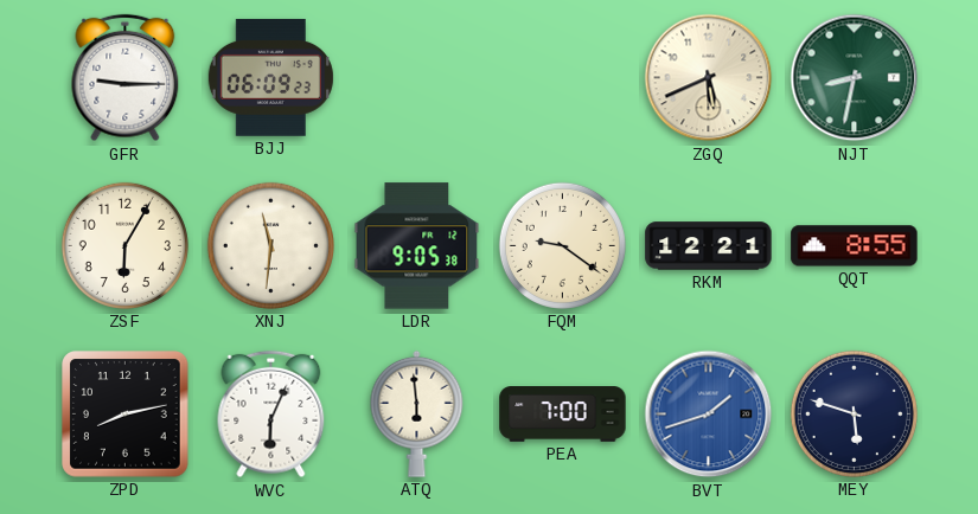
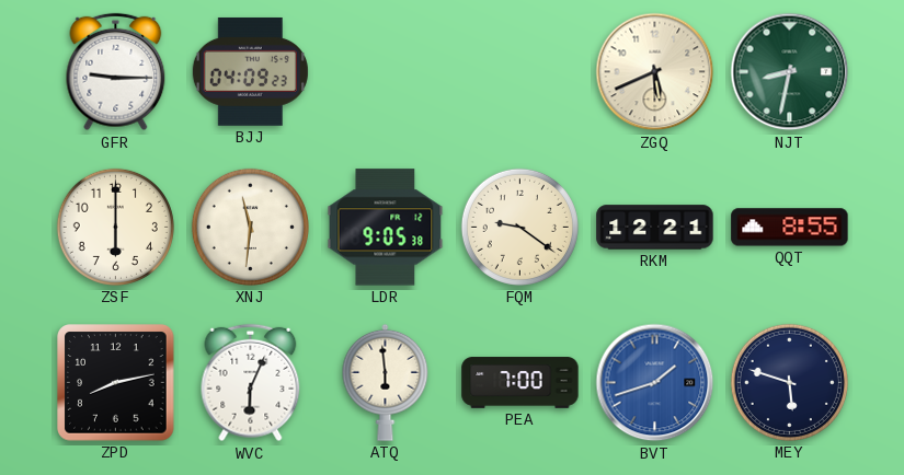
BJJ: 06:09 -> 04:09 (250, 71)
ZSF: 6:05 -> 6:00 (115, 227)
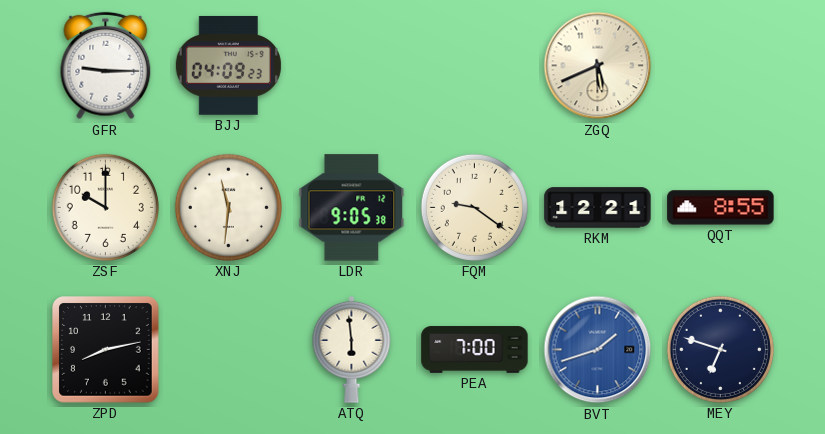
NJT: 8:32 -> none (790, 72)
ZSF: 6:00 -> 10:00 (105, 207)
WVC: 6:04 -> none (251, 383)
MEY: 5:48 -> 6:48 (720, 349)
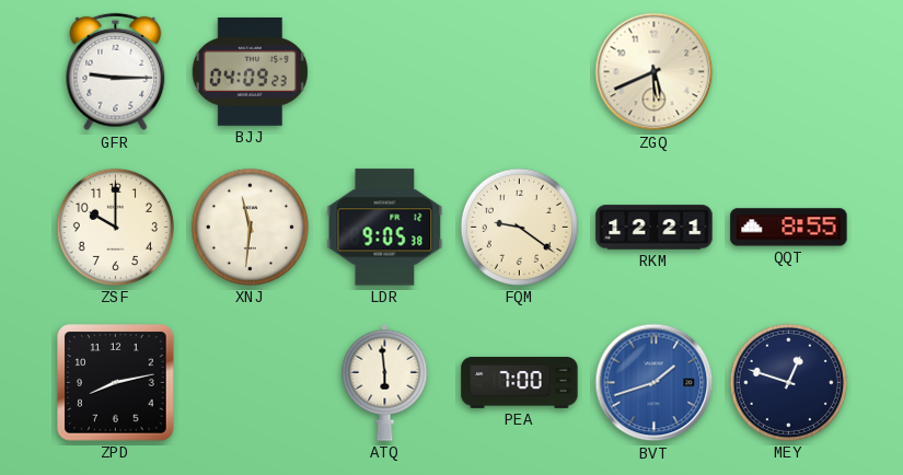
MEY: 6:48 -> 12:48 (788, 382)
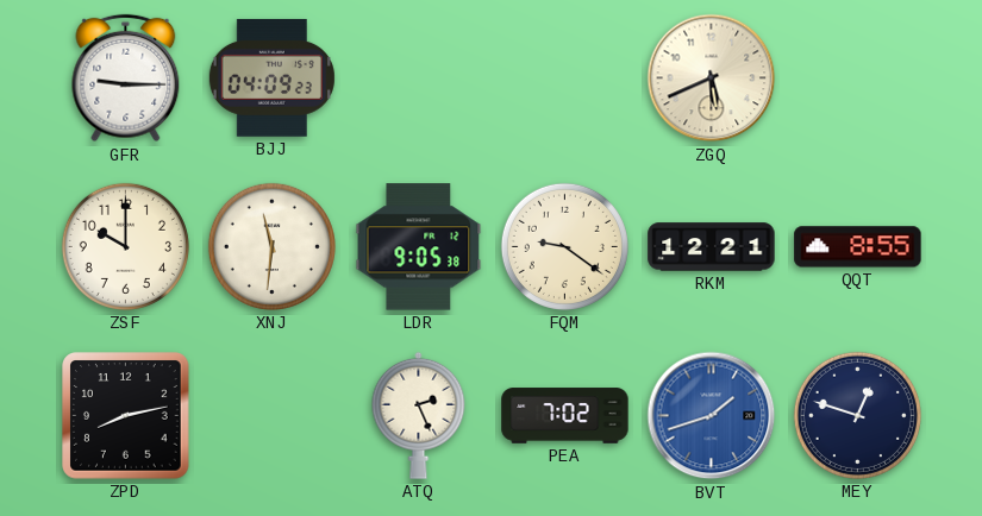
ATQ: 5:59 -> 2:26 (419, 415)
PEA: 7:00 -> 7:02 (565, 416)
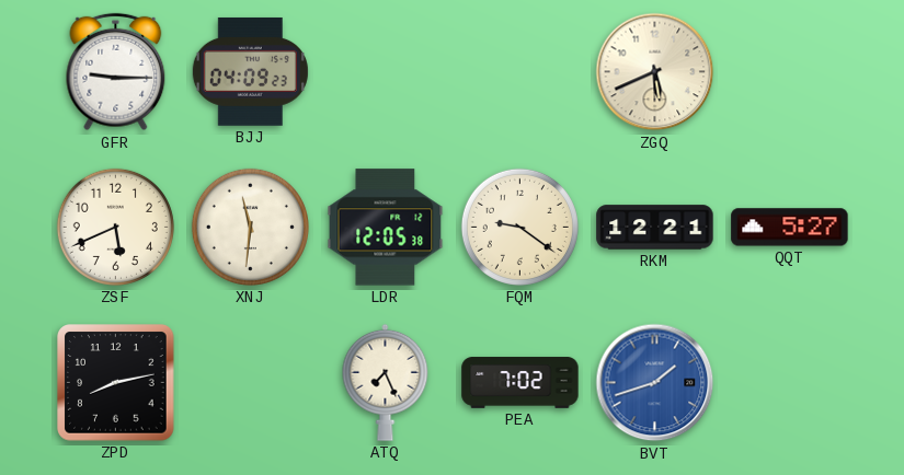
ZSF: 10:00 -> 5:41 (115, 227)
LDR: 9:05 -> 12:05 (386, 228)
QQT: 8:55 -> 5:27 (790, 228)
ATQ: 2:26 -> 7:26 (386, 382)
MEY: 12:48 -> none (857, 415)
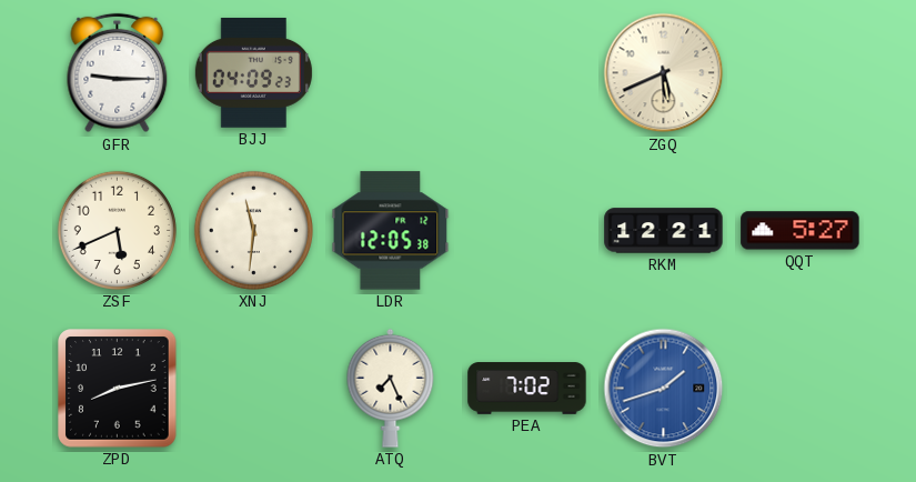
FQM: 9:21 -> none (519, 227)
